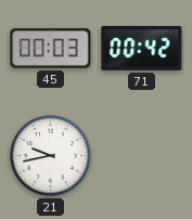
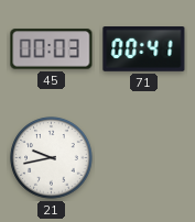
71: 00:42 -> 00:41 (144, 49)
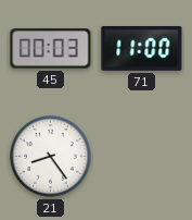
71: 00:41 -> 11:00 (142, 49)
21: 9:43 -> 8:24 (51, 157)
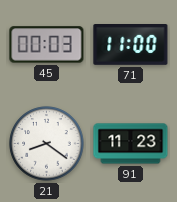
21: 8:24 -> 8:21 (47, 144)
91: none -> 11:23 (131, 144)
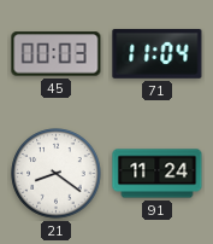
71: 11:00 -> 11:04 (158, 54)
91: 11:23 -> 11:24 (158, 174)
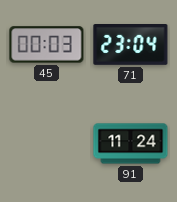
71: 11:04 -> 23:04 (131, 45)
21: 8:21 -> none (57, 174)
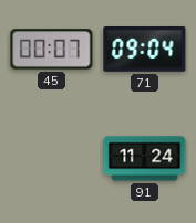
45: 00:03 -> 00:07 (52, 50)
71: 23:04 -> 09:04 (145, 50)
